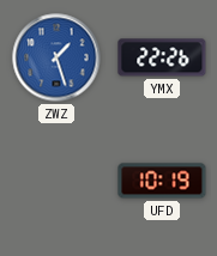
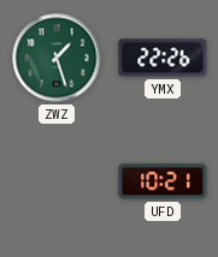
ZWZ dial: blue -> green (57, 58)
UFD: 10:19 -> 10:21 (163, 181)
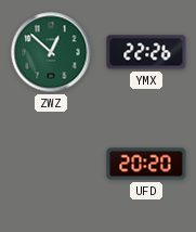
ZWZ: 1:27 -> 12:52 (51, 52)
UFD: 10:21 -> 20:20 (146, 164)
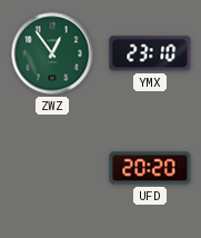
ZWZ: 12:52 -> 12:54 (52, 53)
YMX: 22:26 -> 23:10 (150, 53)
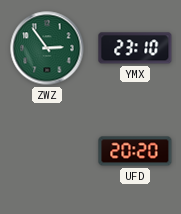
ZWZ: 12:54 -> 2:54 (47, 48)
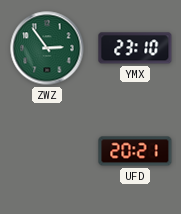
UFD: 20:20 -> 20:21 (135, 151)
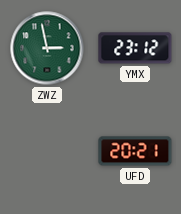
ZWZ: 2:54 -> 2:58 (47, 48)
YMX: 23:10 -> 23:12 (135, 48)
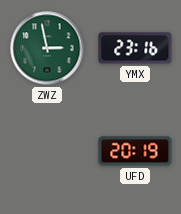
YMX: 23:12 -> 23:16 (135, 48)
UFD: 20:21 -> 20:19 (135, 151)
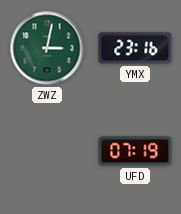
ZWZ: 2:58 -> 3:02 (47, 48)
UFD: 20:19 -> 07:19 (135, 151)
